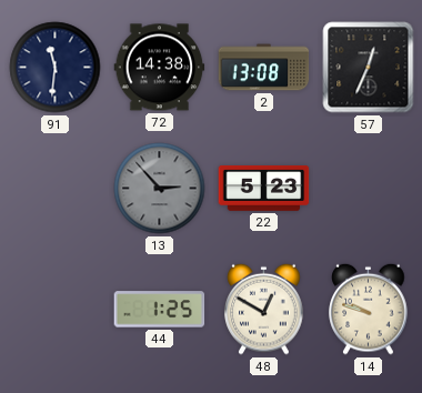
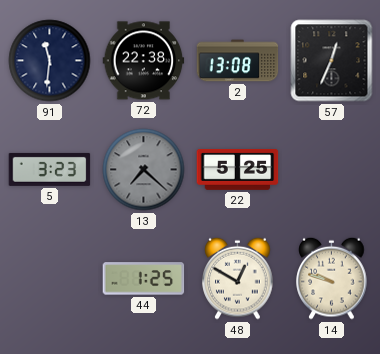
72: 14:38 -> 22:38 (144, 61)
5: none -> 3:23 (50, 169)
13: 2:53 -> 7:22 (144, 170)
22: 5:23 -> 5:25 (238, 170)
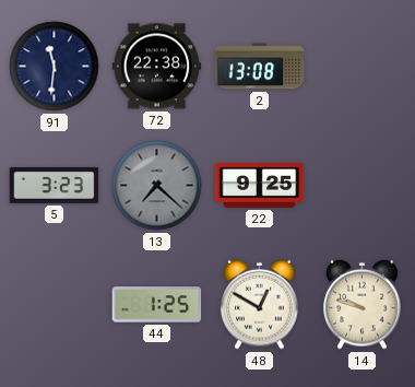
57: 12:34 -> none (332, 61)
22: 5:25 -> 9:25 (260, 186)
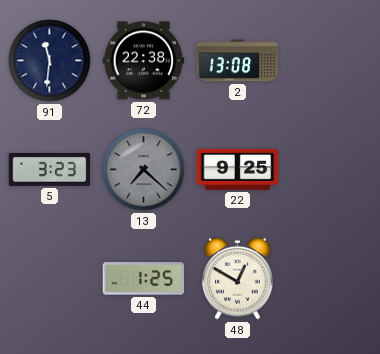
14: 9:48 -> none (363, 304)
